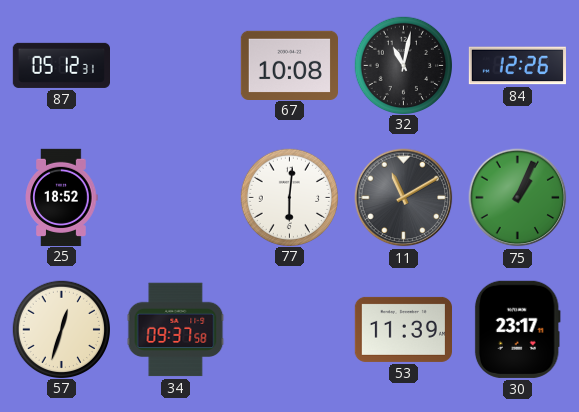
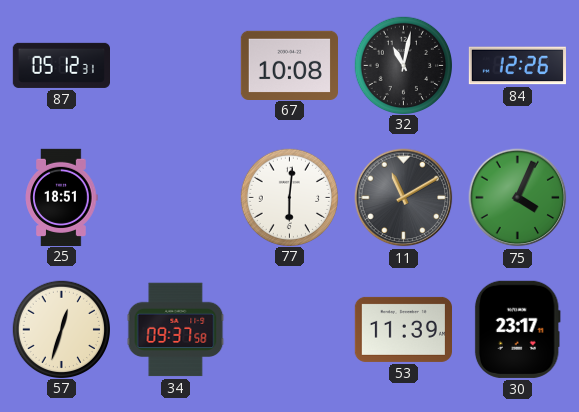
25: 18:52 -> 18:51 (62, 197)
75: 1:04 -> 4:04 (518, 198)
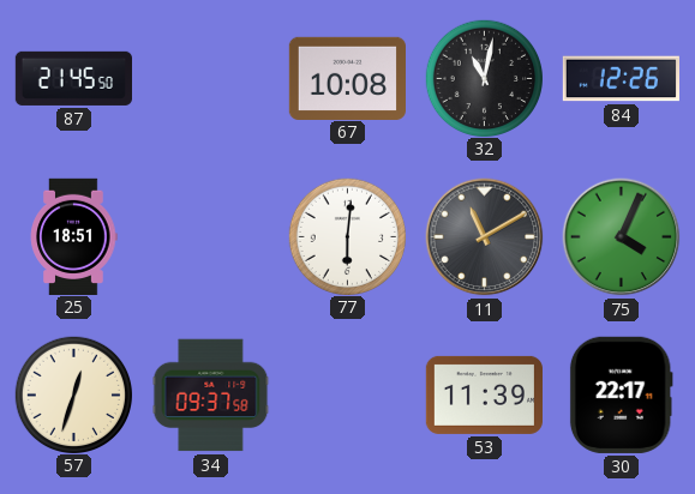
87: 05:12 -> 21:45 (73, 78)
30: 23:17 -> 22:17 (621, 394)
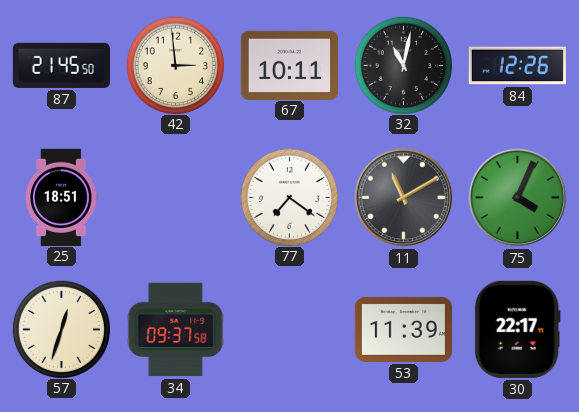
42: none -> 2:59 (175, 65)
67: 10:08 -> 10:11 (289, 65)
77: 6:01 -> 7:21 (289, 197)
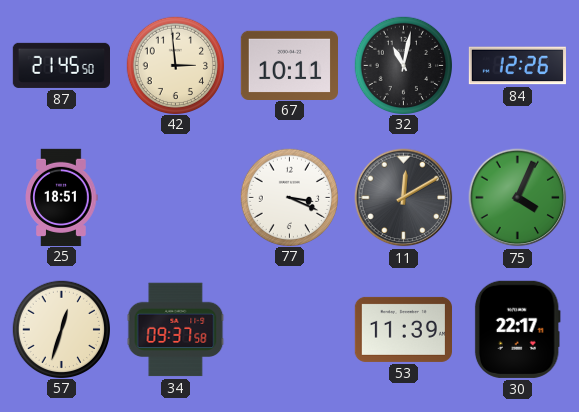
77: 7:21 -> 3:19 (289, 197)
11: 11:10 -> 12:10 (404, 198)
